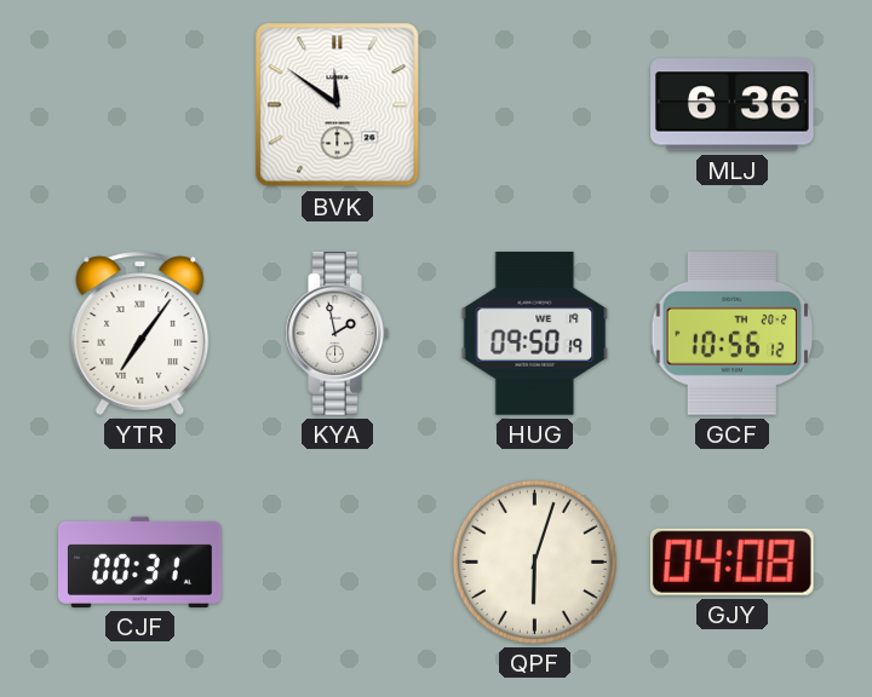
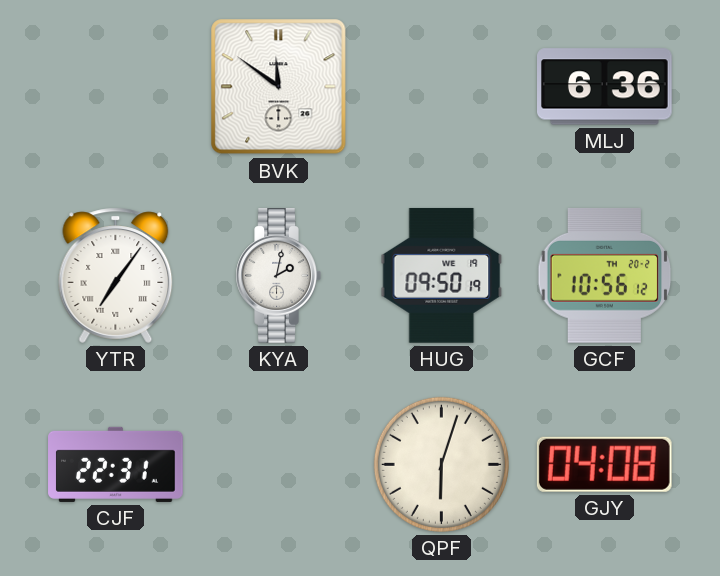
KYA: 1:58 -> 2:02 (278, 276)
CJF: 00:31 -> 22:31 (116, 464)
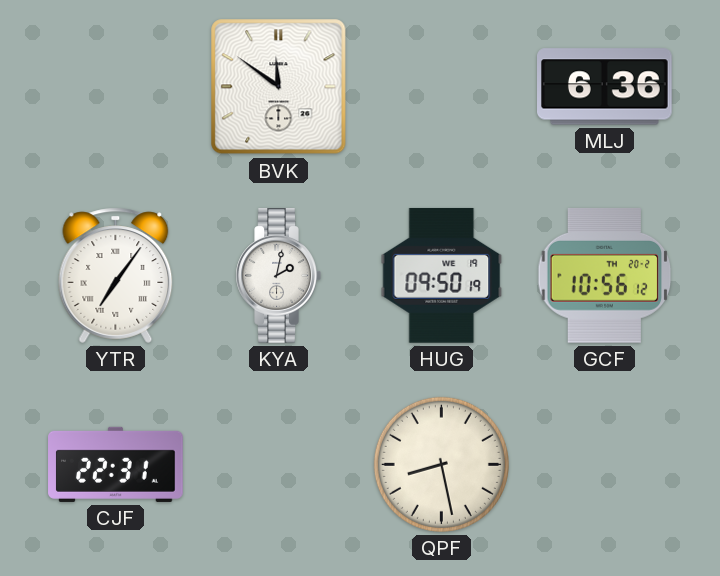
QPF: 6:03 -> 8:28 (441, 464)
GJY: 04:08 -> none (604, 464)
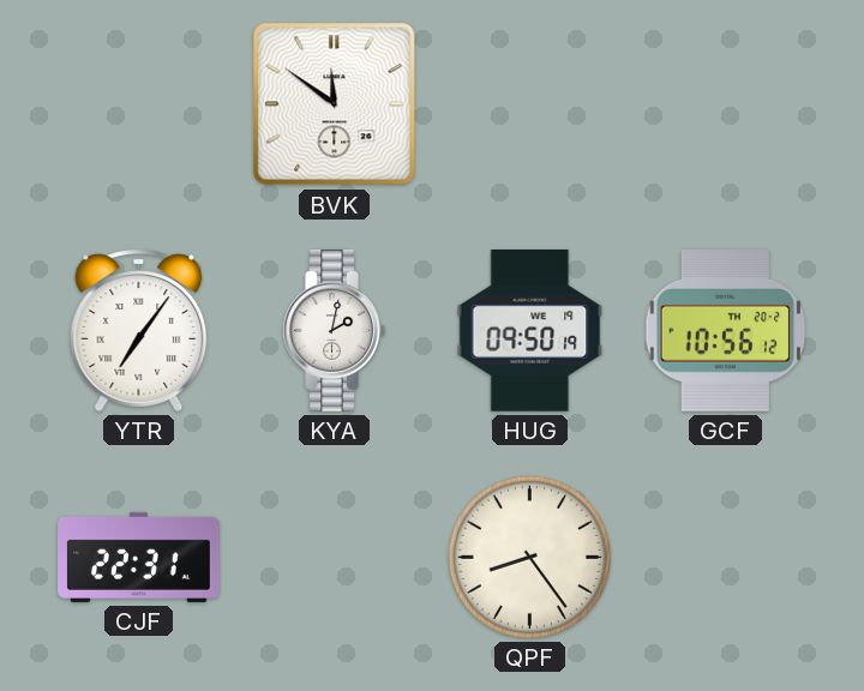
MLJ: 6:36 -> none (605, 87)
QPF: 8:28 -> 8:24 (529, 557)
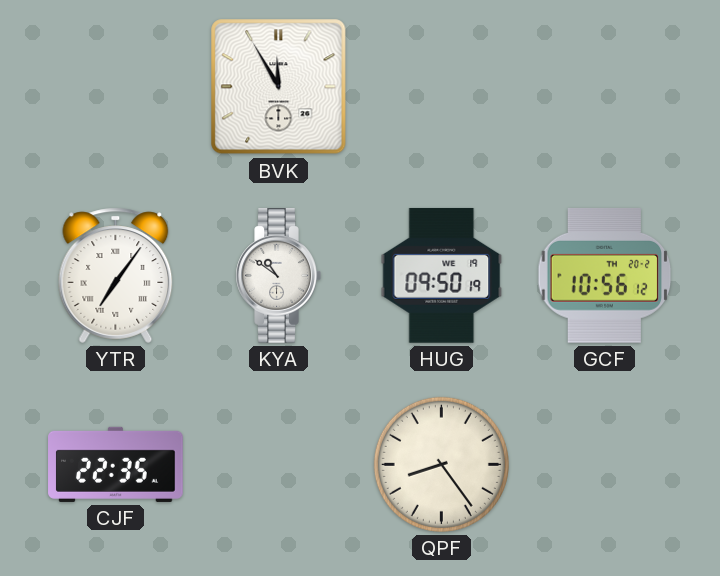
BVK: 11:51 -> 11:55 (279, 87)
KYA: 2:02 -> 10:51 (278, 276)
CJF: 22:31 -> 22:35 (116, 464)
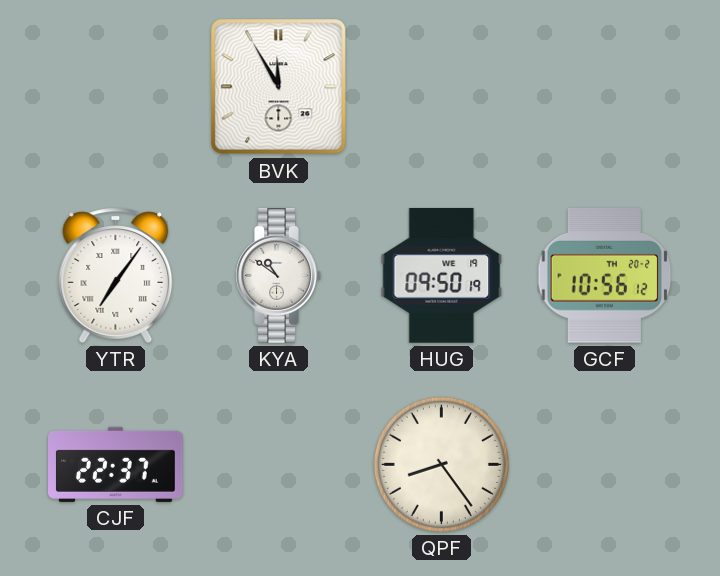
CJF: 22:35 -> 22:37 (116, 464)
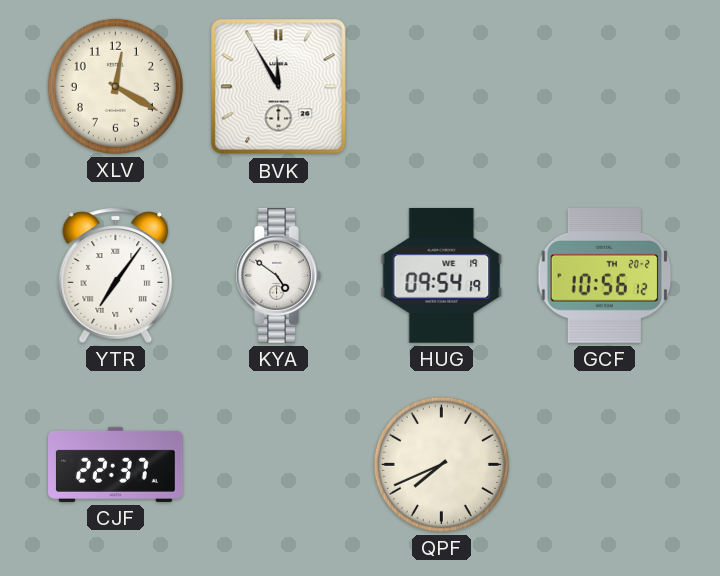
XLV: none -> 12:20 (115, 86)
KYA: 10:51 -> 4:51 (278, 276)
HUG: 09:50 -> 09:54 (442, 276)
QPF: 8:24 -> 7:41 (441, 464)
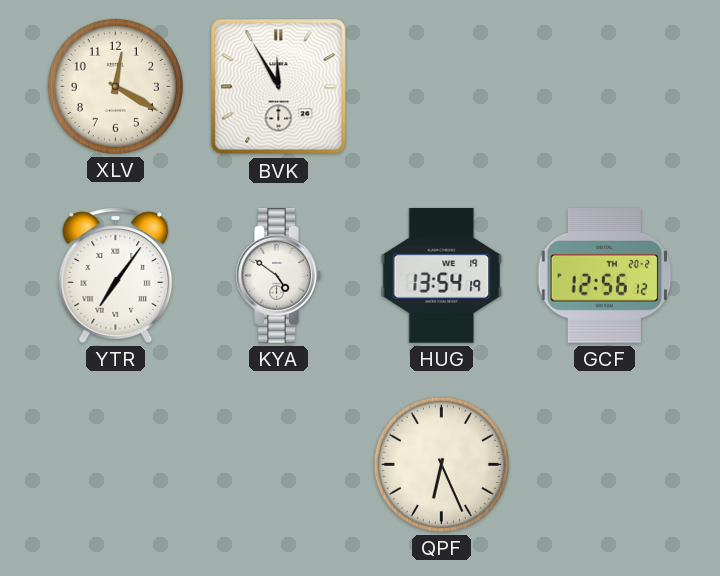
HUG: 09:54 -> 13:54 (442, 276)
GCF: 10:56 -> 12:56 (605, 275)
CJF: 22:37 -> none (116, 464)
QPF: 7:41 -> 6:26 (441, 464)
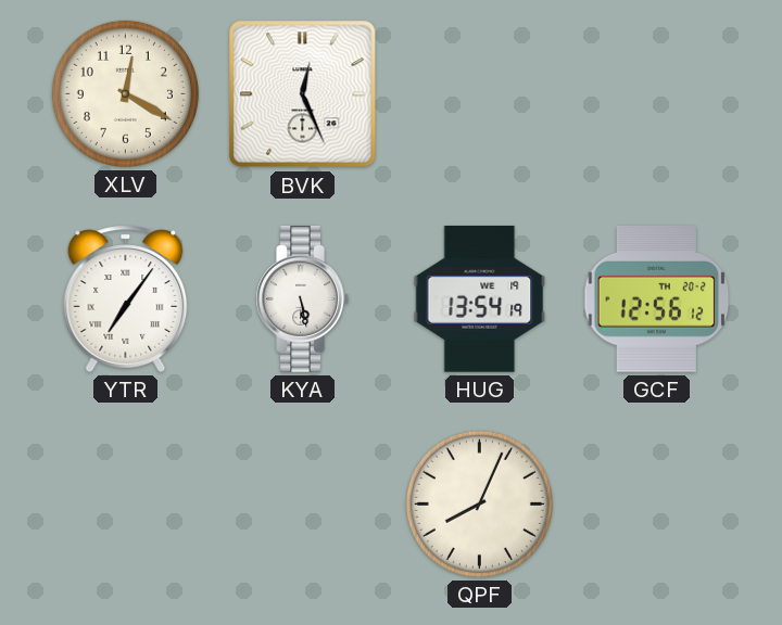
BVK: 11:55 -> 12:26 (303, 94)
KYA: 4:51 -> 5:28 (302, 299)
QPF: 6:26 -> 8:04 (479, 503)
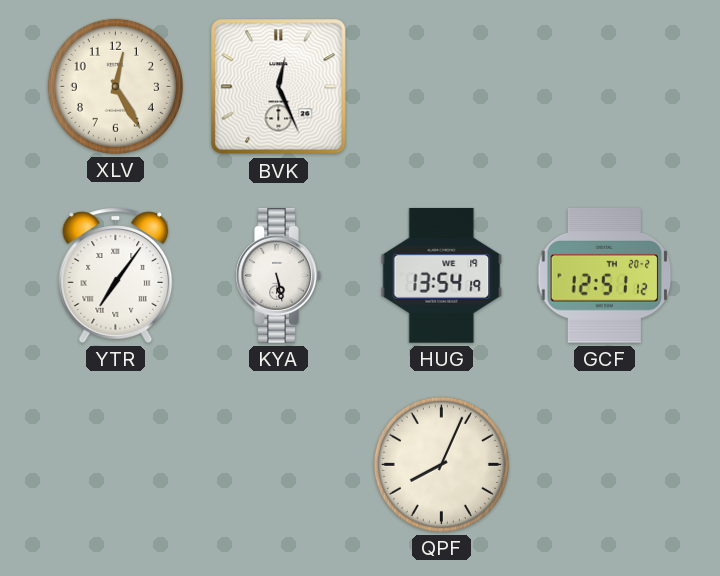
XLV: 12:20 -> 12:25 (115, 86)
GCF: 12:56 -> 12:51 (605, 275)
